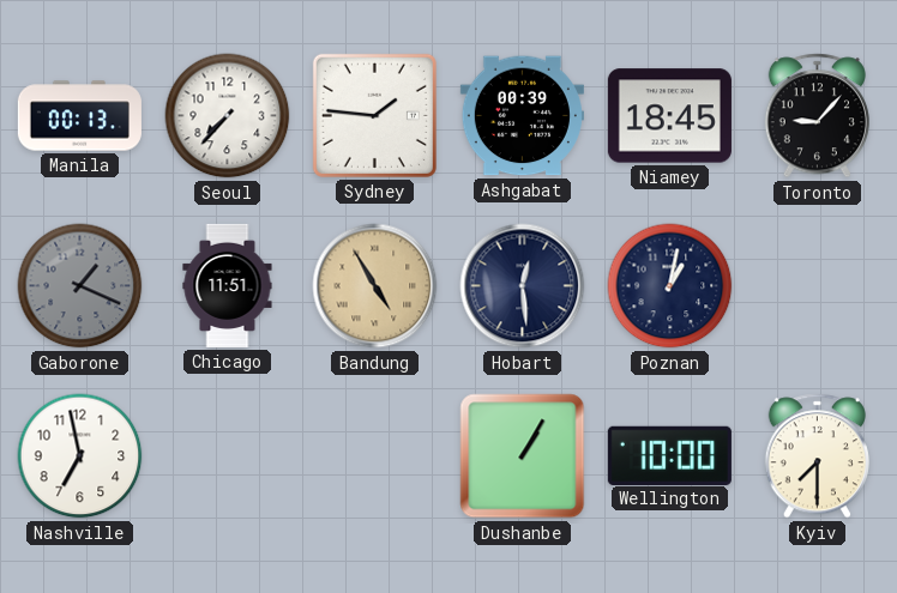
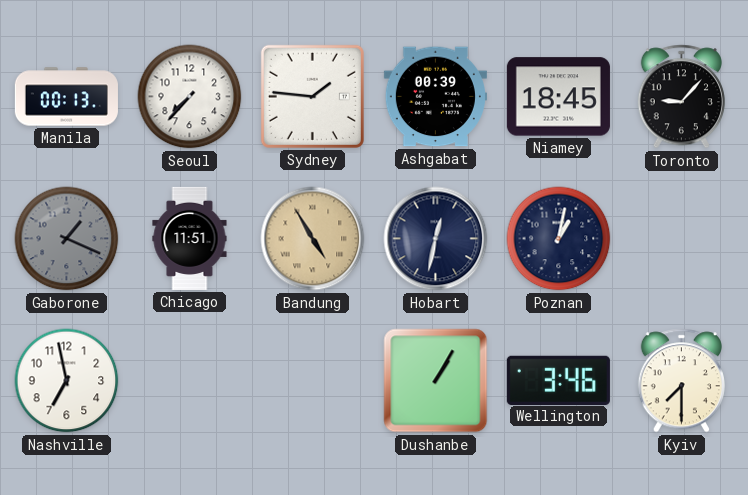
Hobart: 12:29 -> 12:32 (436, 239)
Wellington: 10:00 -> 3:46 (558, 380)
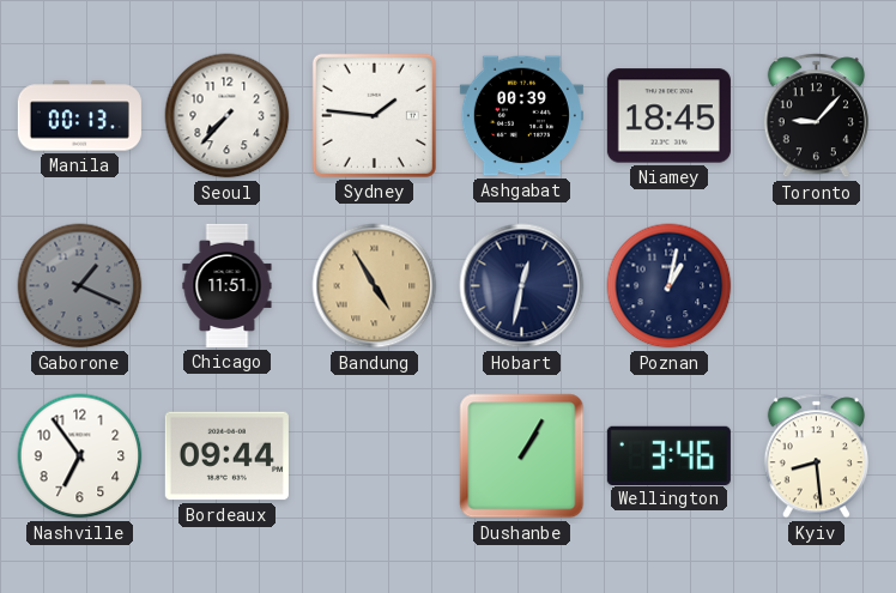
Nashville: 6:58 -> 6:54 (80, 456)
Bordeaux: none -> 09:44 (226, 456)
Kyiv: 7:30 -> 8:29 (816, 456)
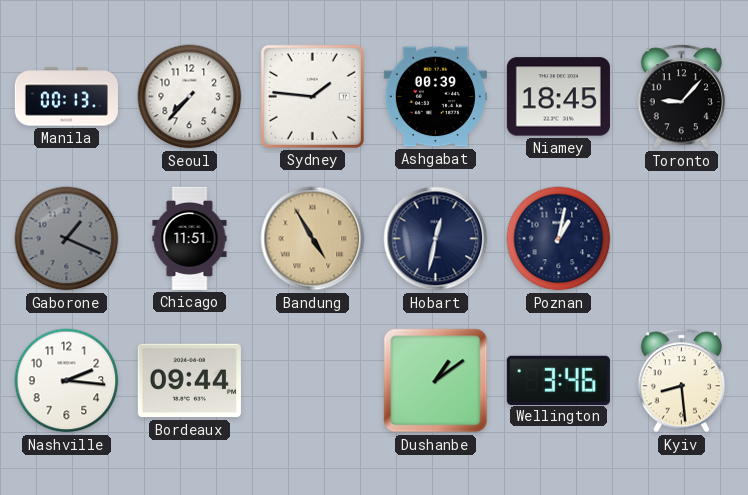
Nashville: 6:54 -> 2:16 (67, 381)
Dushanbe: 1:05 -> 1:09 (436, 381)
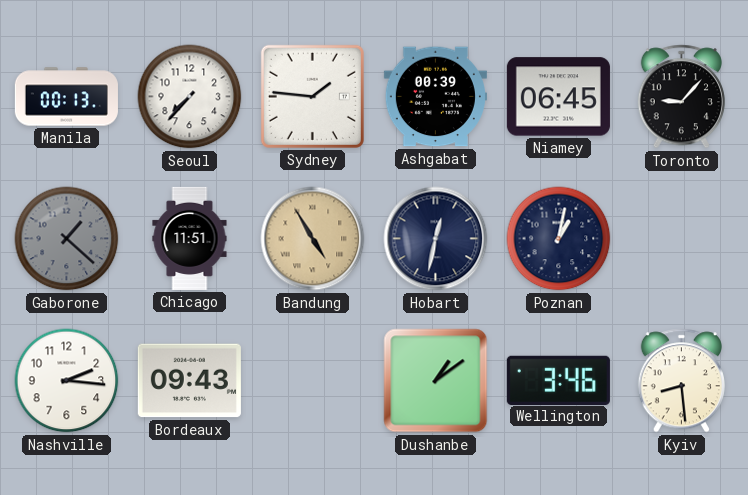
Niamey: 18:45 -> 06:45 (558, 97)
Gaborone: 1:19 -> 1:22 (67, 239)
Bordeaux: 09:44 -> 09:43 (189, 381)
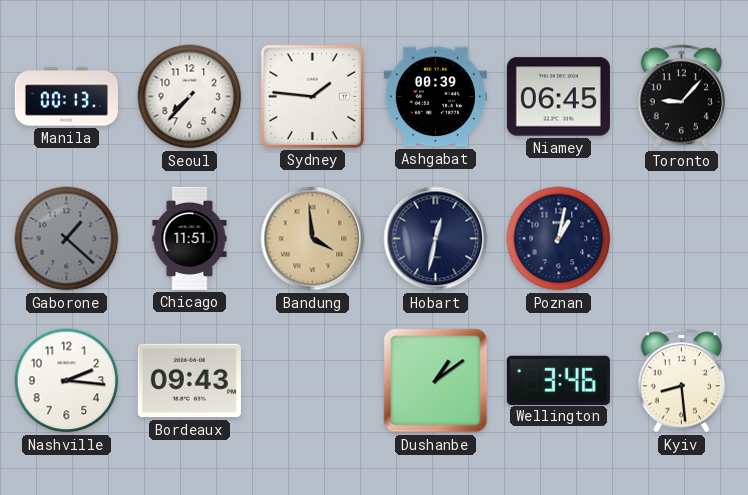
Bandung: 4:55 -> 3:59 (313, 239)
